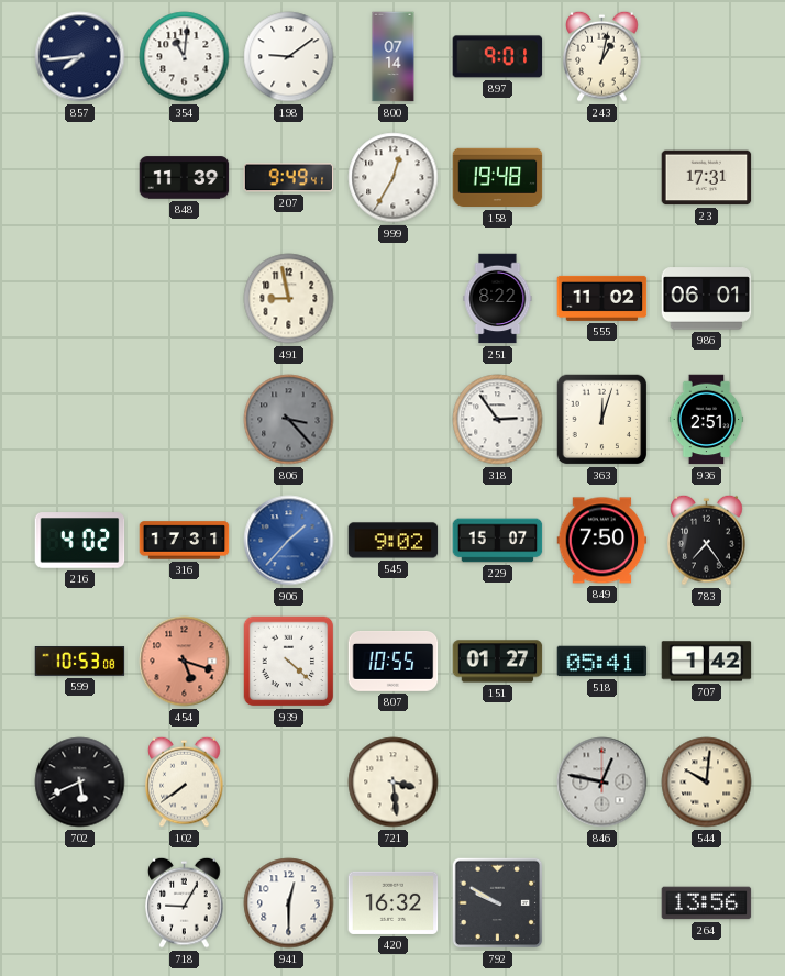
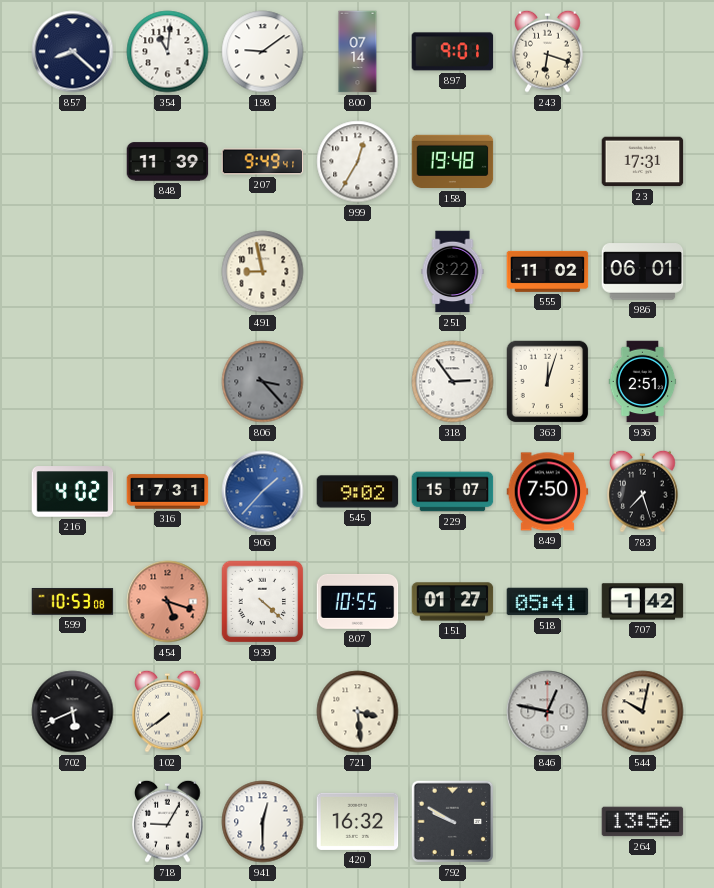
857: 7:44 -> 8:22 (73, 52)
243: 1:02 -> 6:18 (548, 51)
783: 7:24 -> 7:27 (643, 491)
544: 10:01 -> 10:02 (643, 712)
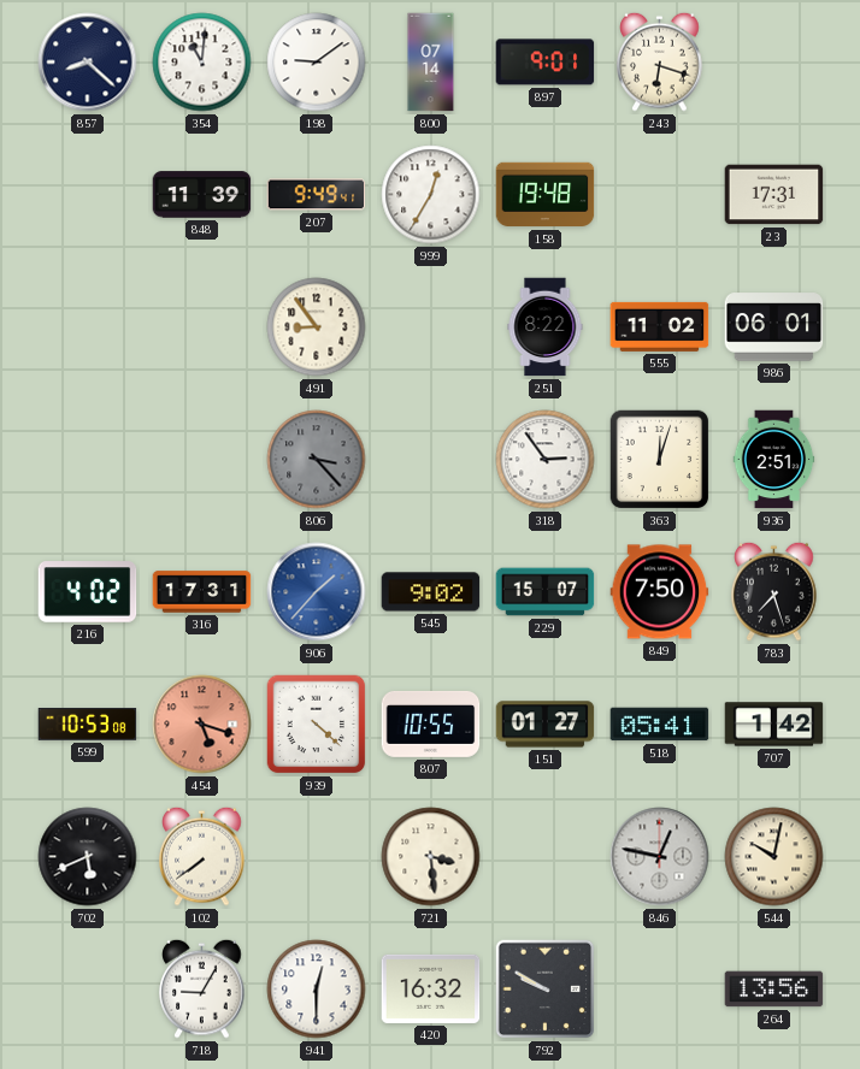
491: 8:58 -> 8:54 (317, 327)
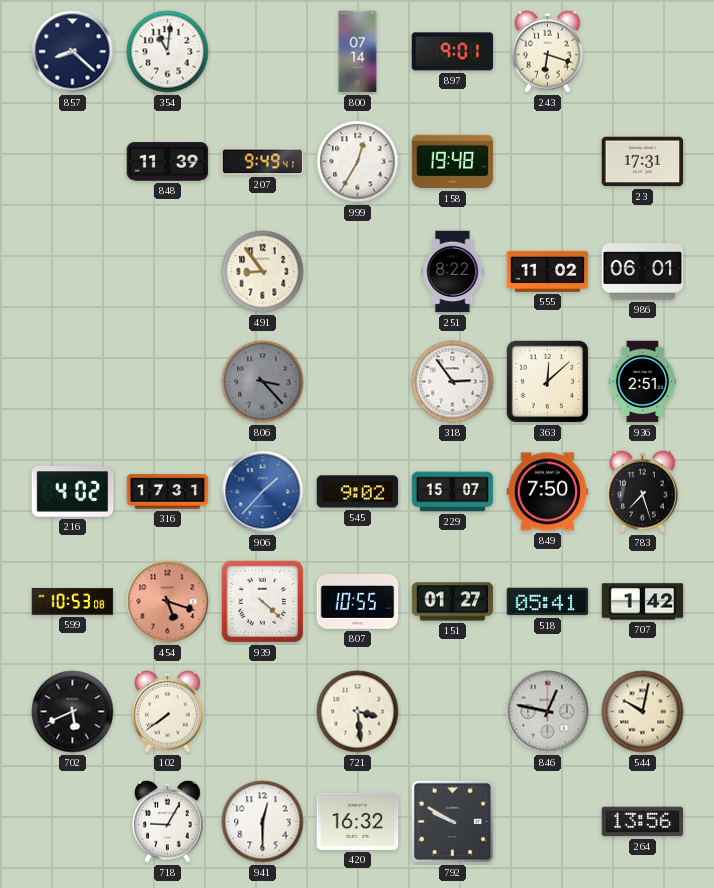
198: 9:09 -> none (317, 63)
363: 12:03 -> 12:08 (548, 382)
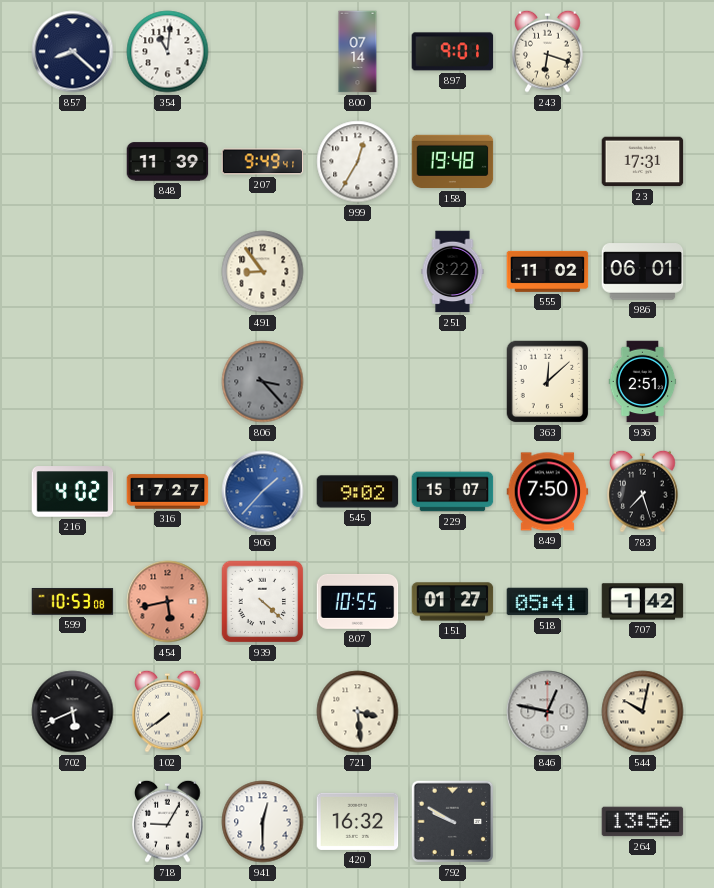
318: 2:54 -> none (453, 382)
316: 17:31 -> 17:27 (168, 492)
454: 5:18 -> 5:43 (168, 602)
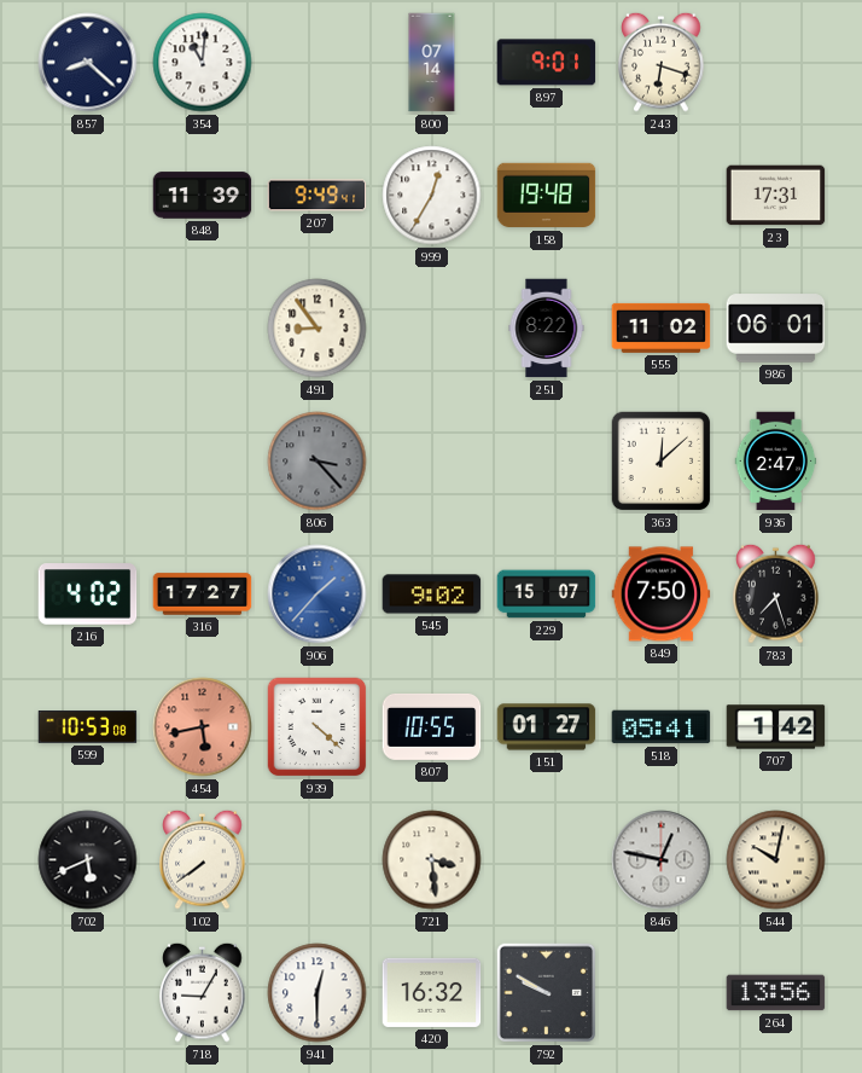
936: 2:51 -> 2:47 (776, 462)
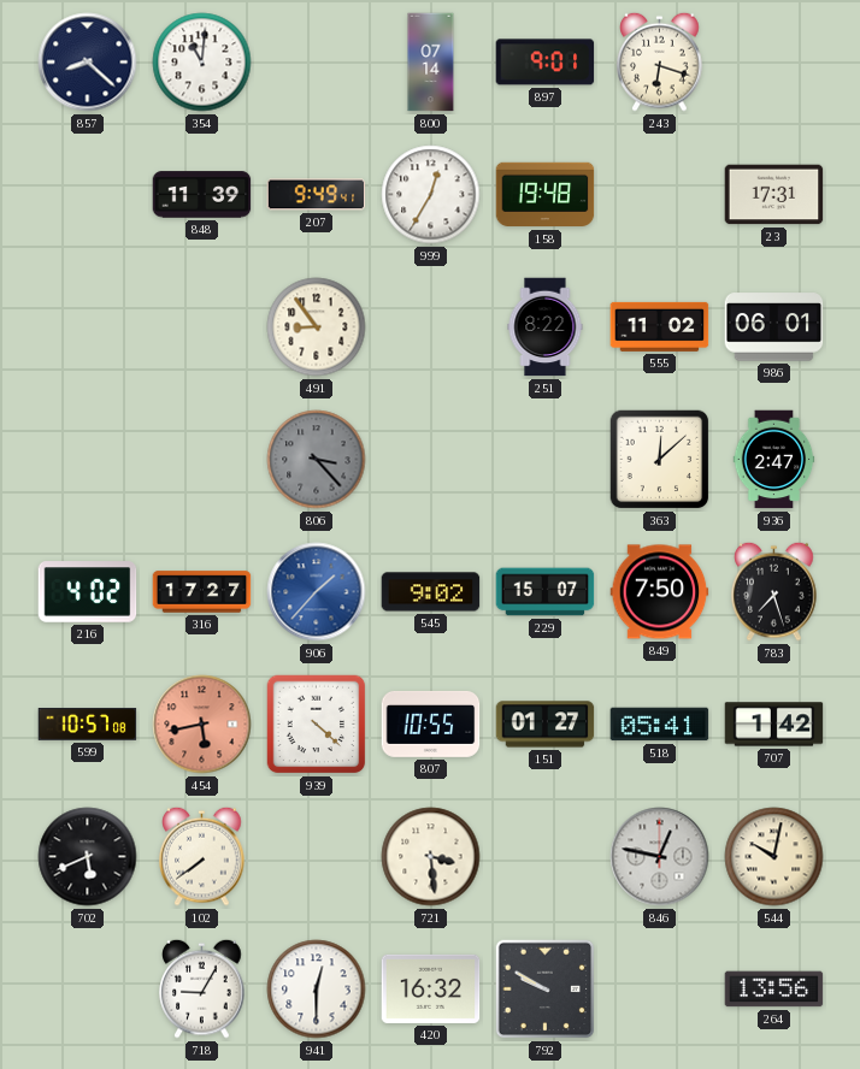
599: 10:53 -> 10:57 (88, 725)
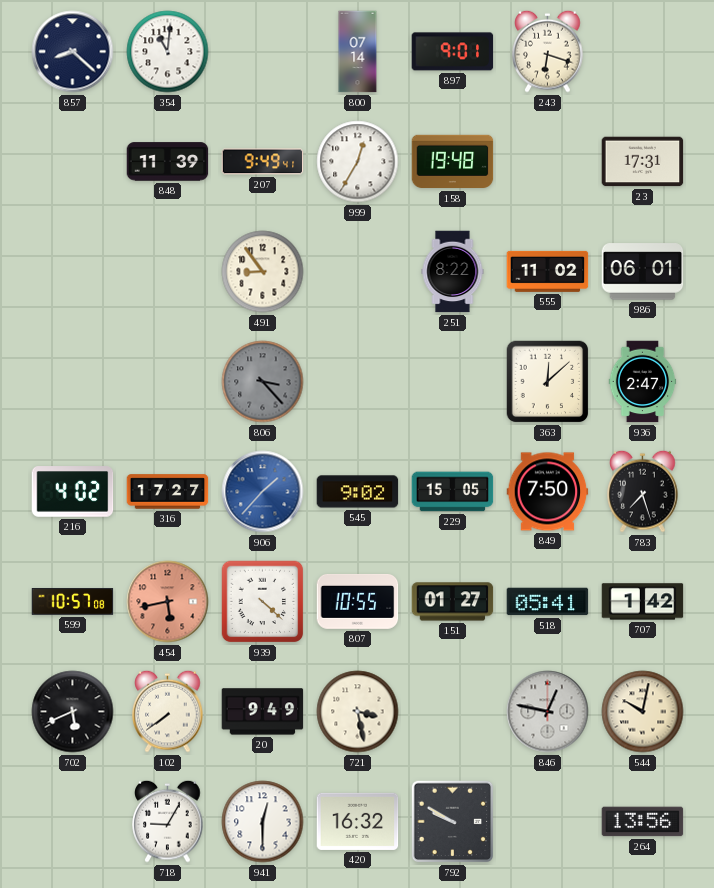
229: 15:07 -> 15:05 (453, 492)
20: none -> 9:49 (263, 712)
721: 3:29 -> 3:28 (358, 712)
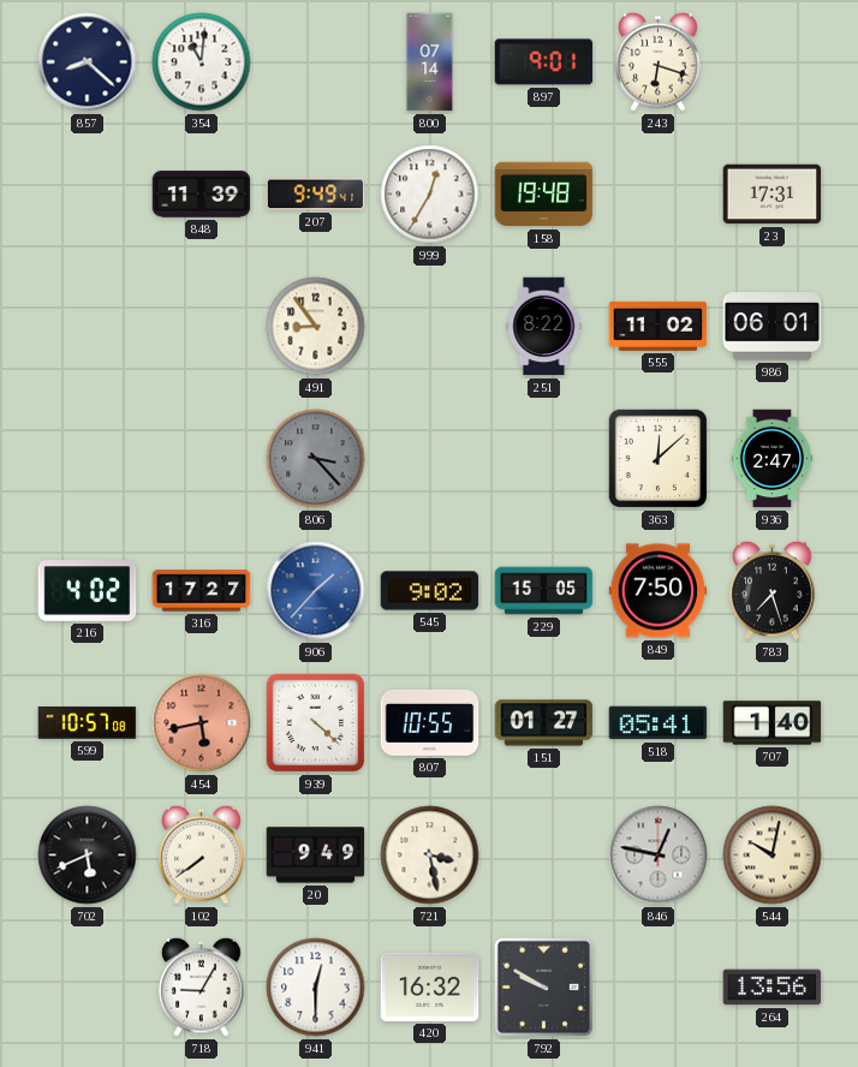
707: 1:42 -> 1:40 (773, 723)
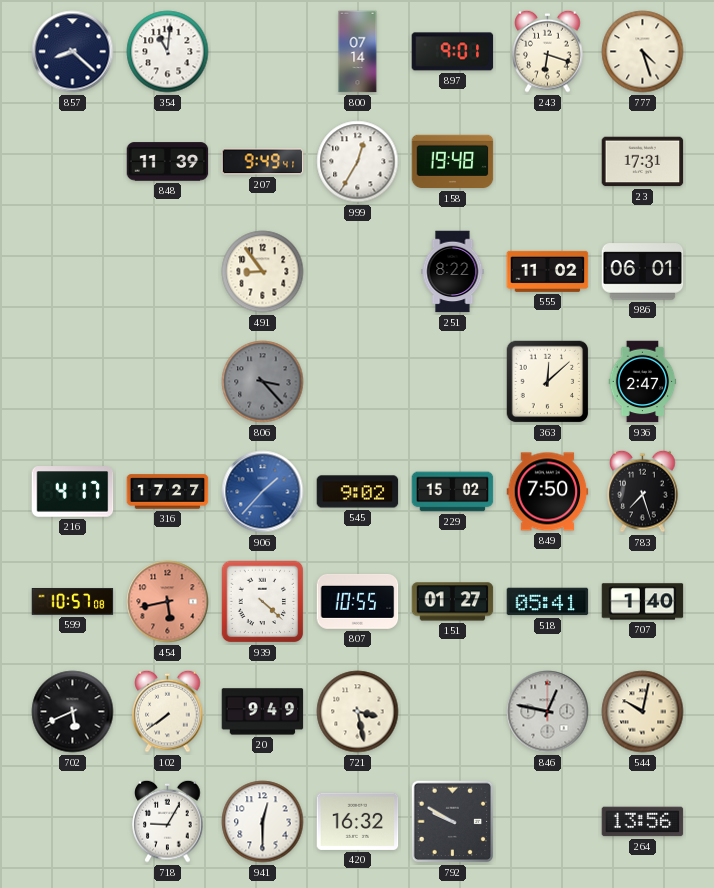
777: none -> 4:27 (643, 52)
216: 4:02 -> 4:17 (73, 492)
229: 15:05 -> 15:02 (453, 492)
